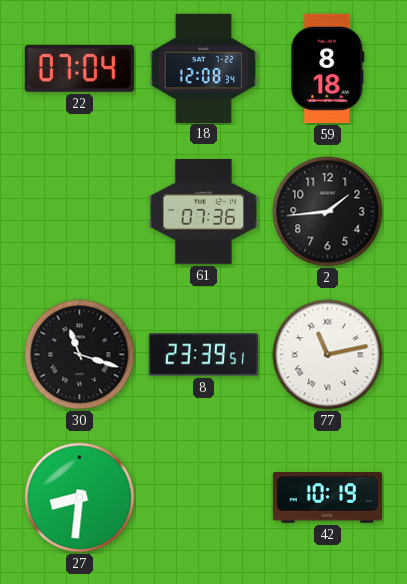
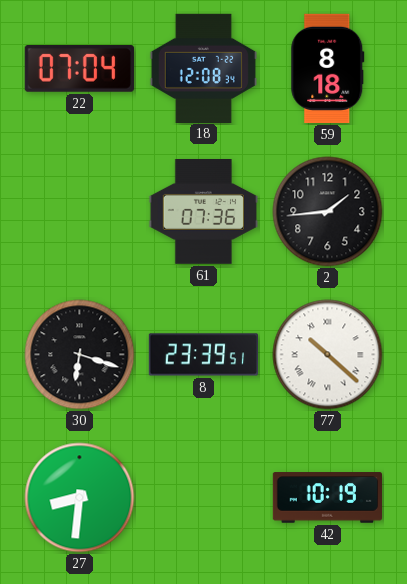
30: 11:18 -> 6:18 (80, 355)
77: 11:13 -> 10:22 (328, 355)
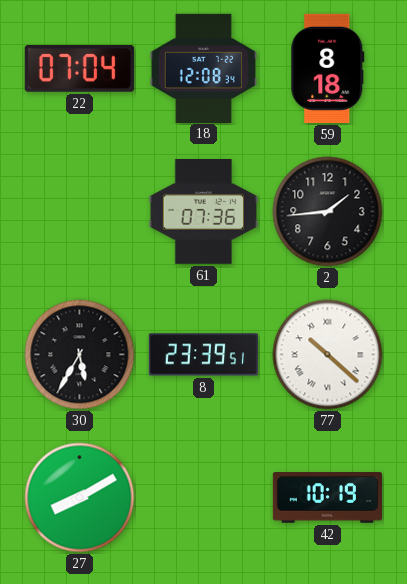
30: 6:18 -> 5:35 (80, 355)
27: 8:31 -> 8:10 (80, 498)
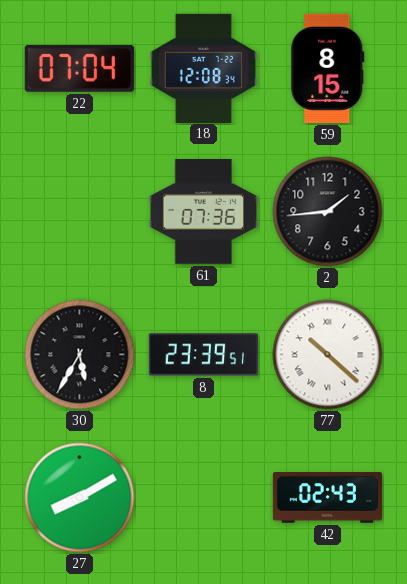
59: 8:18 -> 8:15 (328, 68)
42: 10:19 -> 02:43 (327, 498)
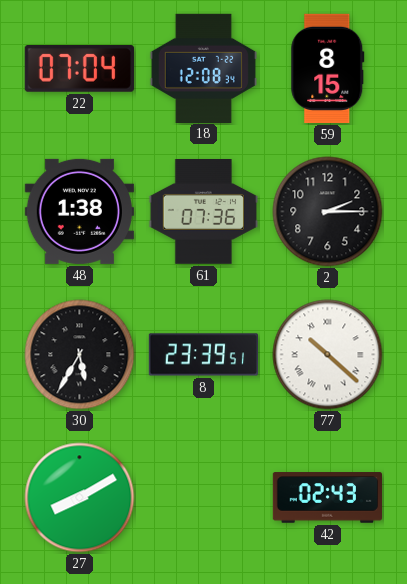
48: none -> 1:38 (79, 211)
2: 1:44 -> 2:15 (328, 212)
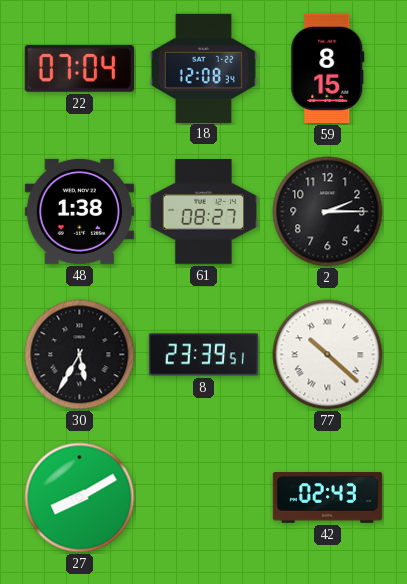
61: 07:36 -> 08:27 (203, 212)
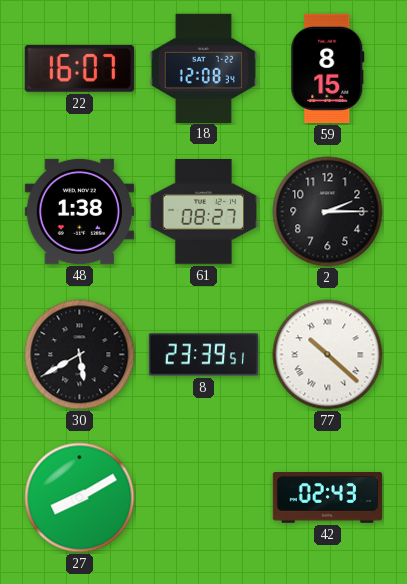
22: 07:04 -> 16:07 (79, 69)
30: 5:35 -> 5:40 (80, 355)
